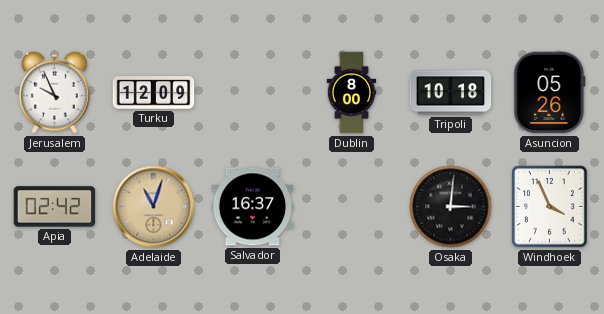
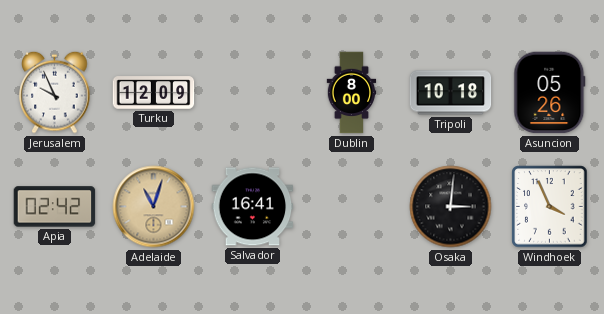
Salvador: 16:37 -> 16:41 (253, 207)
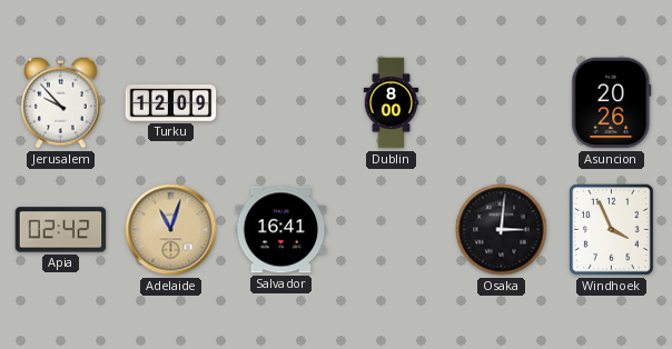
Jerusalem: 9:56 -> 9:53 (61, 102)
Tripoli: 10:18 -> none (451, 93)
Asuncion: 05:26 -> 20:26 (612, 103)
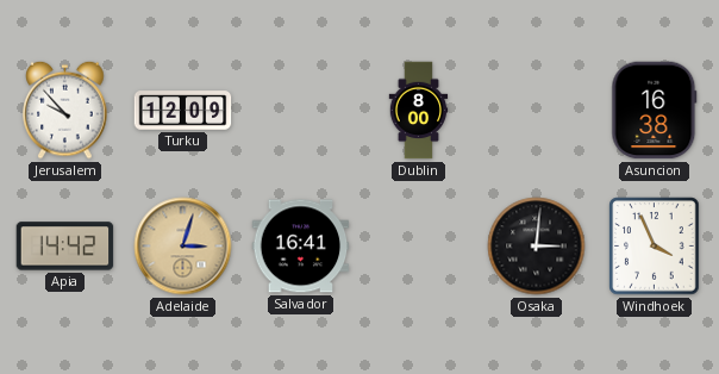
Asuncion: 20:26 -> 16:38 (655, 111)
Apia: 02:42 -> 14:42 (65, 247)
Adelaide: 11:03 -> 3:03 (183, 247)
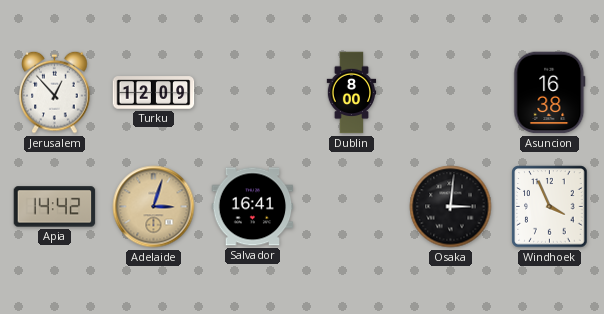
Jerusalem: 9:53 -> 12:53 (55, 92)
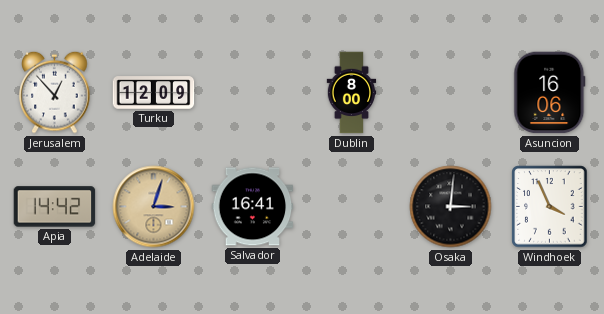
Asuncion: 16:38 -> 16:06 (550, 93)
